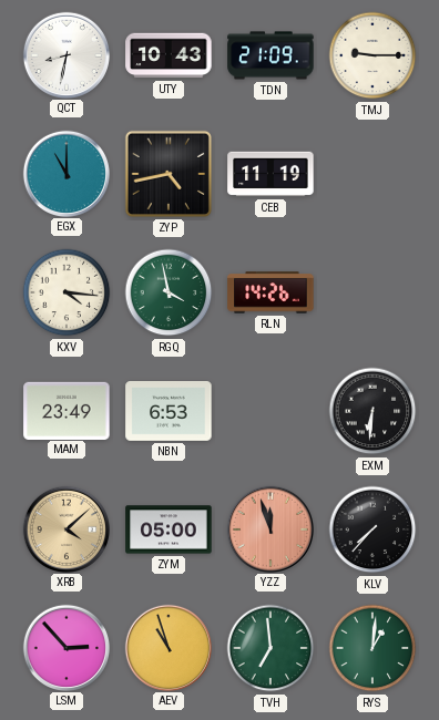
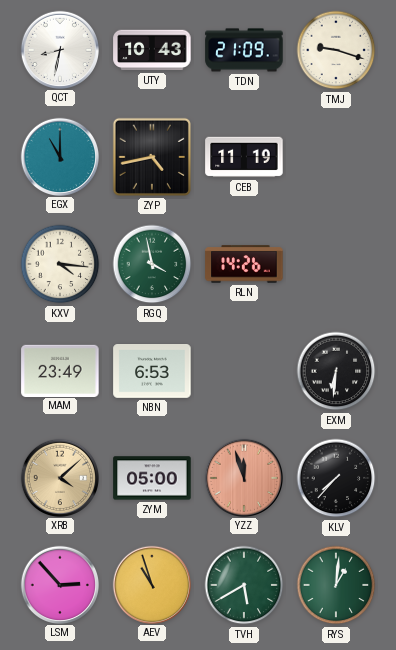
TMJ: 9:15 -> 9:18 (336, 50)
TVH: 6:59 -> 5:40 (244, 585)
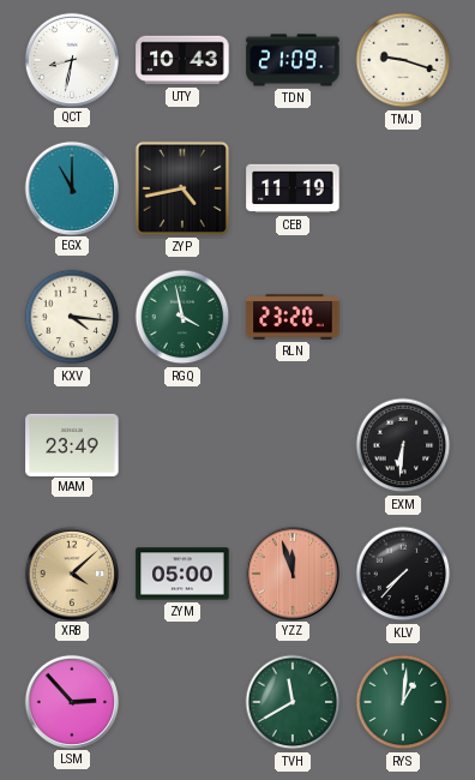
RLN: 14:26 -> 23:20 (293, 317)
NBN: 6:53 -> none (152, 372)
AEV: 10:57 -> none (151, 584)
TVH: 5:40 -> 11:40 (293, 702)
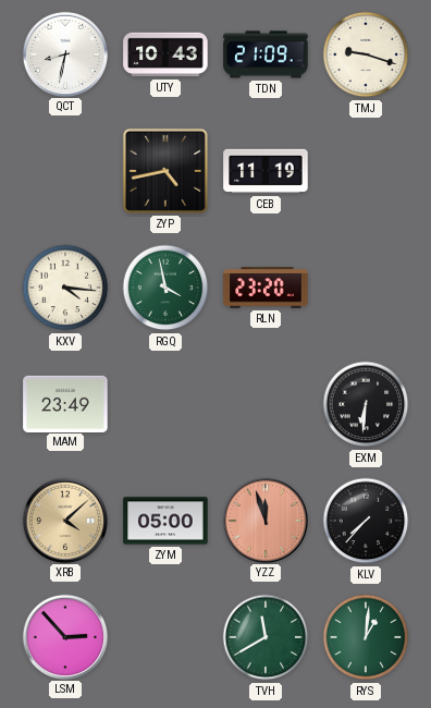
EGX: 11:00 -> none (71, 187)
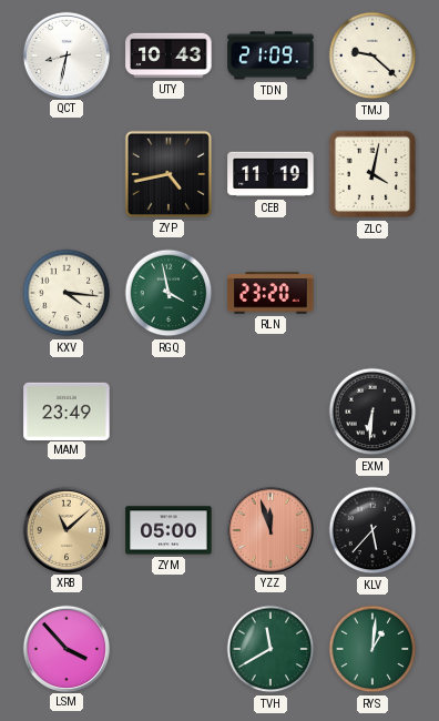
TMJ: 9:18 -> 9:22 (372, 55)
ZLC: none -> 4:02 (372, 174)
XRB: 4:08 -> 11:08 (65, 529)
KLV: 7:37 -> 5:37 (372, 530)
LSM: 2:53 -> 3:53 (65, 648)
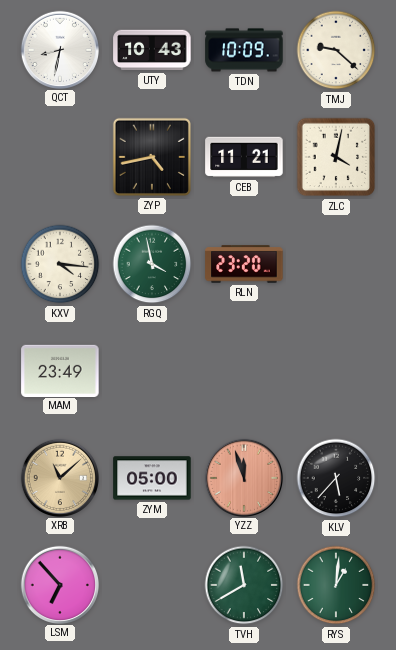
TDN: 21:09 -> 10:09 (244, 50)
CEB: 11:19 -> 11:21 (244, 157)
EXM: 6:31 -> none (372, 412)
LSM: 3:53 -> 6:53 (59, 584)
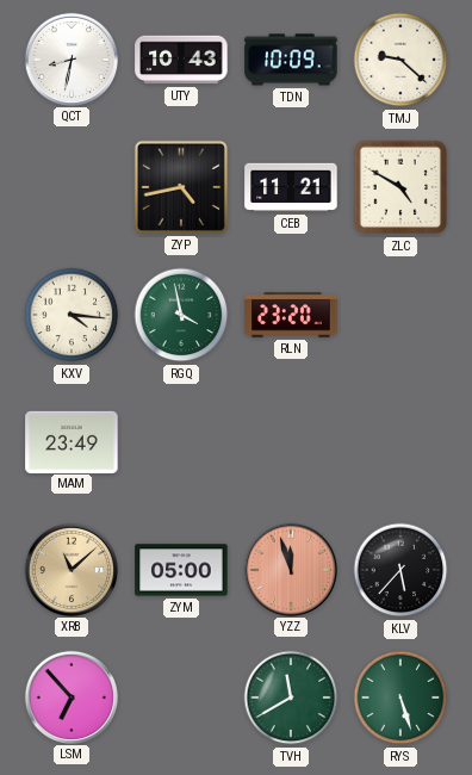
ZLC: 4:02 -> 4:50 (400, 187)
RYS: 1:01 -> 5:27 (400, 697)
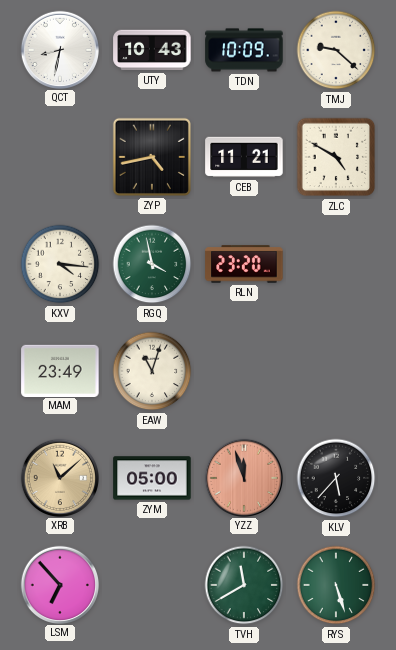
EAW: none -> 11:03 (152, 371)
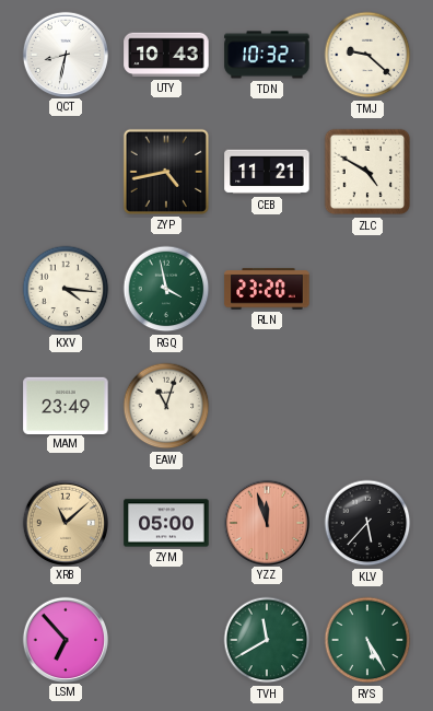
TDN: 10:09 -> 10:32 (267, 55)
RYS: 5:27 -> 5:25 (367, 640)
